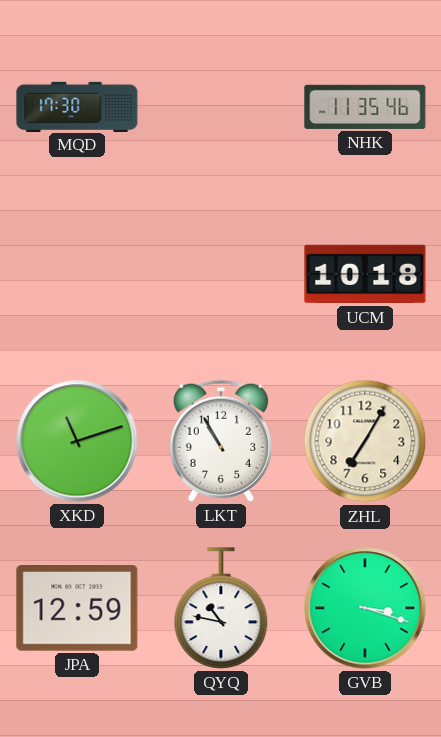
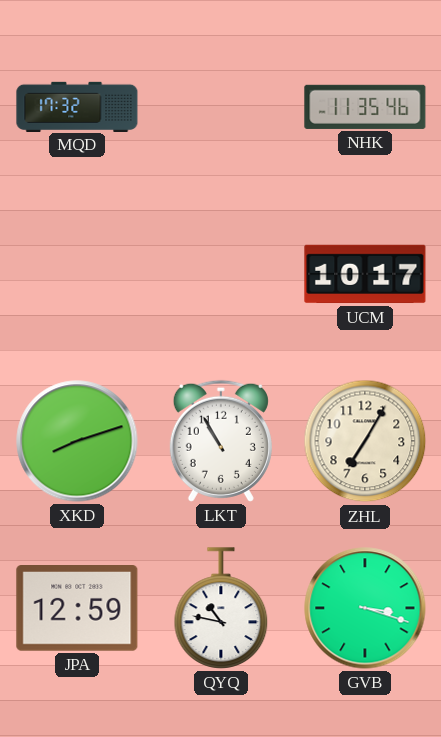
MQD: 17:30 -> 17:32 (77, 106)
UCM: 10:18 -> 10:17 (365, 274)
XKD: 11:12 -> 8:12 (77, 441)
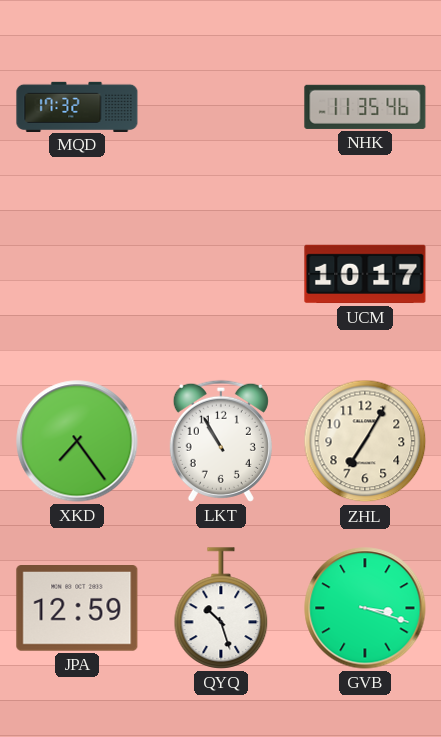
XKD: 8:12 -> 7:24 (77, 441)
QYQ: 10:47 -> 10:27 (221, 608)
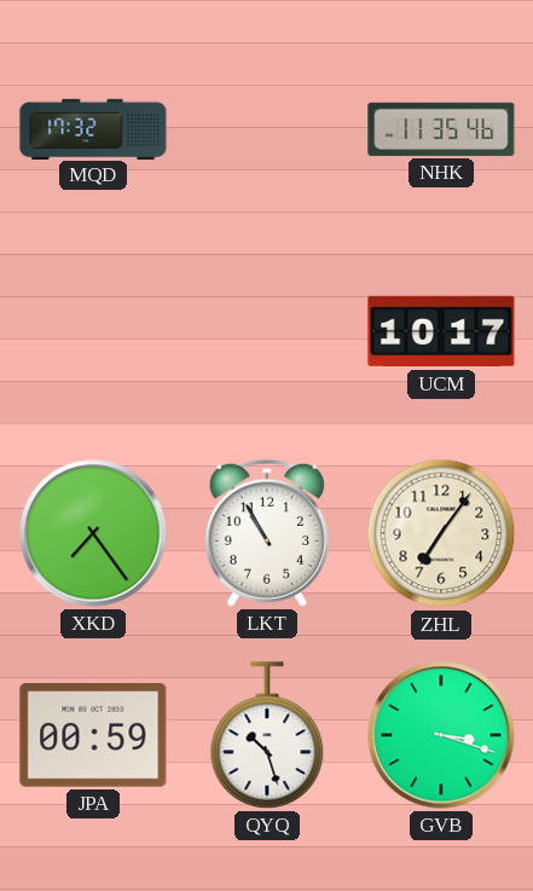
ZHL: 7:05 -> 7:06 (441, 533)
JPA: 12:59 -> 00:59 (93, 736)
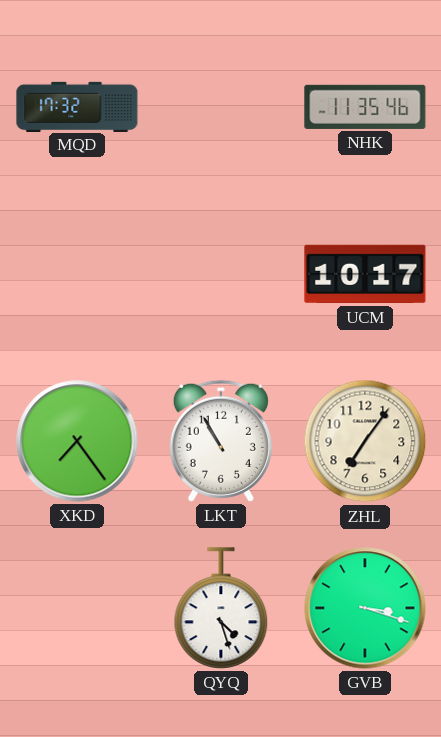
JPA: 00:59 -> none (93, 736)
QYQ: 10:27 -> 4:27 (221, 608)
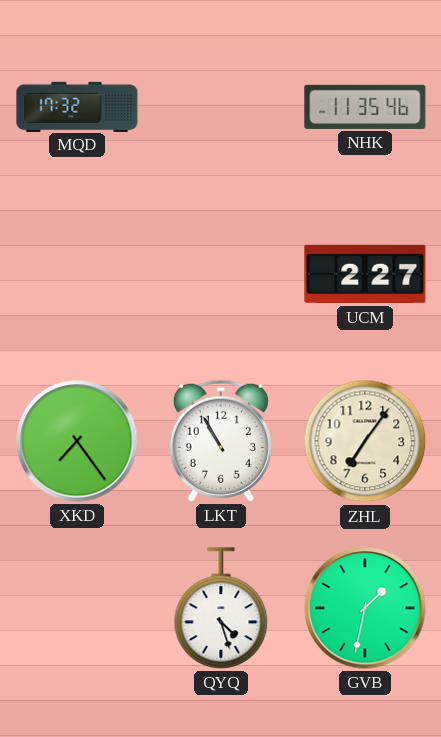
UCM: 10:17 -> 2:27 (365, 274)
GVB: 3:18 -> 1:32 (365, 608)
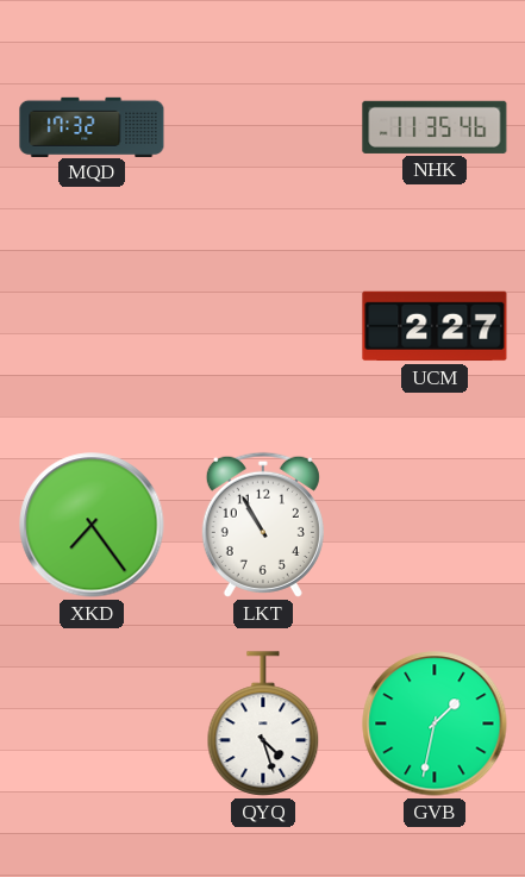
ZHL: 7:06 -> none (365, 441)
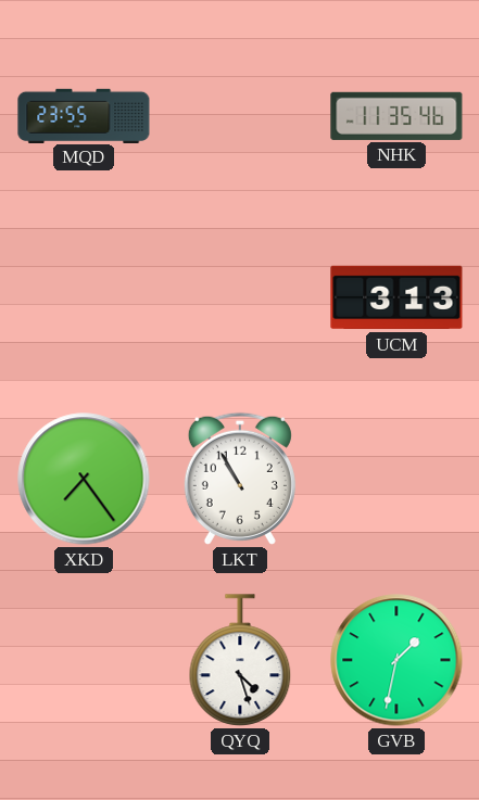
MQD: 17:32 -> 23:55 (84, 115)
UCM: 2:27 -> 3:13 (396, 297)
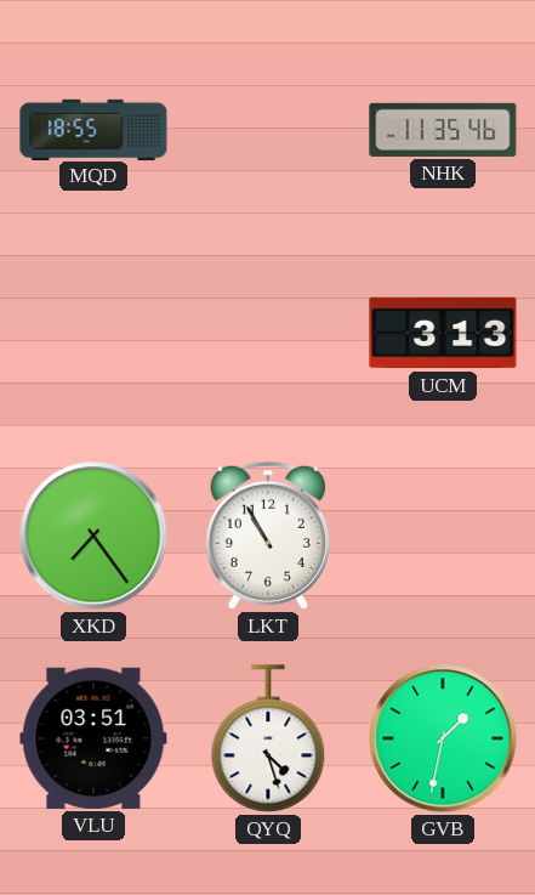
MQD: 23:55 -> 18:55 (93, 129)
VLU: none -> 03:51 (93, 738)
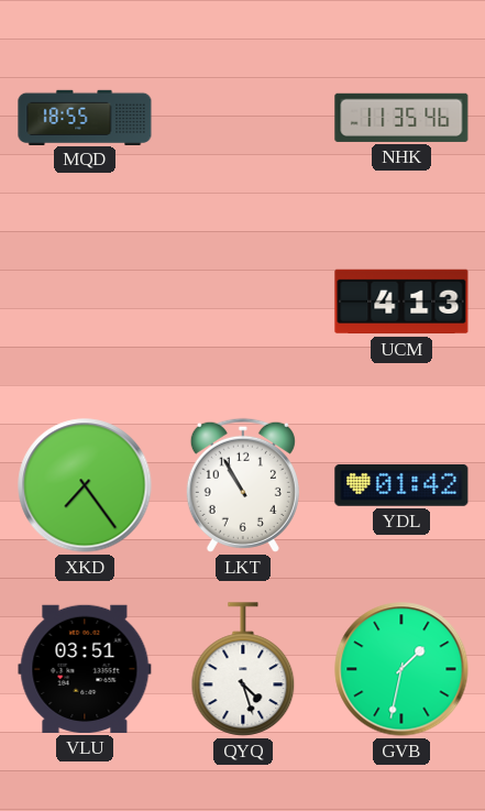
UCM: 3:13 -> 4:13 (401, 302)
YDL: none -> 01:42 (401, 485)
